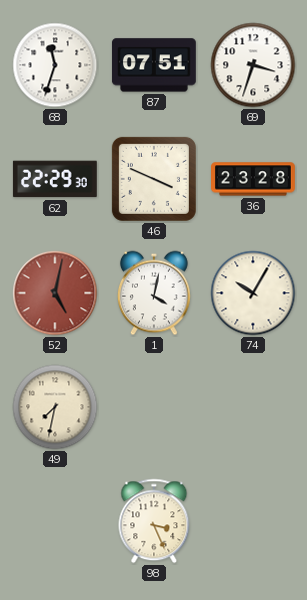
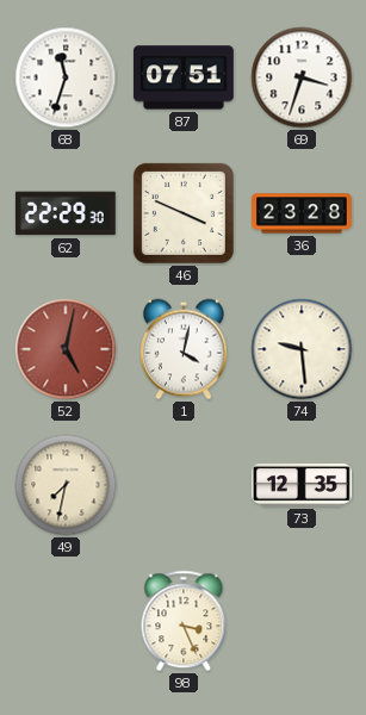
74: 10:05 -> 9:29 (302, 349)
73: none -> 12:35 (302, 485)
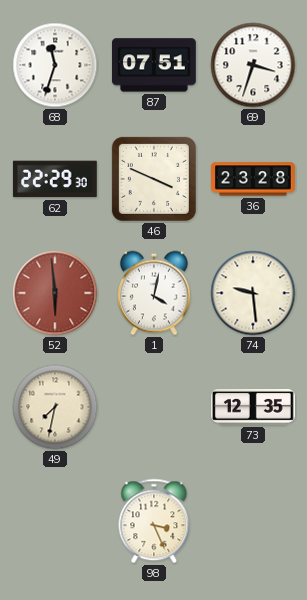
52: 5:02 -> 5:59 (55, 293)
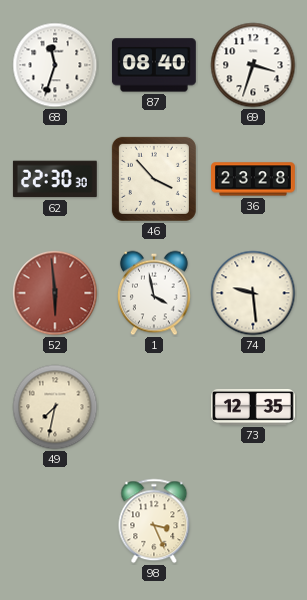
87: 07:51 -> 08:40 (154, 65)
62: 22:29 -> 22:30 (55, 179)
46: 3:49 -> 3:53 (154, 179)
1: 4:02 -> 3:58 (154, 293)
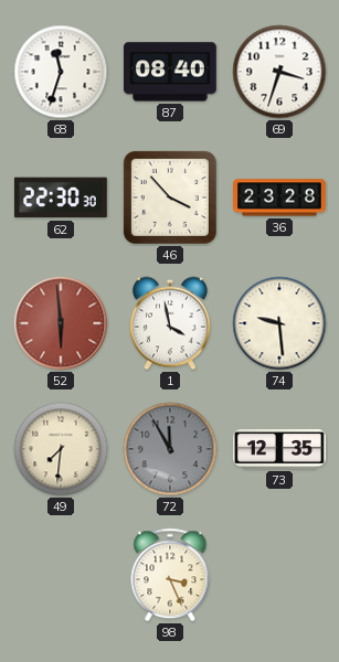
49: 7:32 -> 7:31 (61, 449)
72: none -> 11:55 (170, 449)
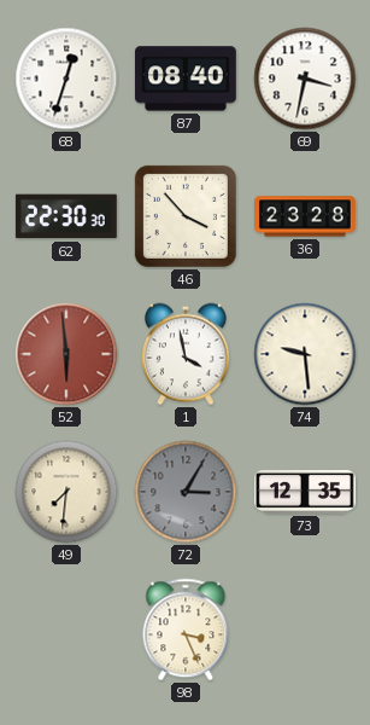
68: 11:33 -> 12:33 (66, 79)
69: 3:33 -> 3:32 (305, 79)
72: 11:55 -> 3:05 (186, 492)
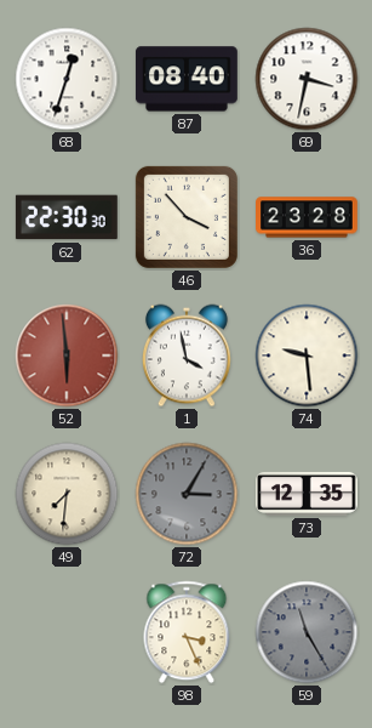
59: none -> 11:25 (307, 632)
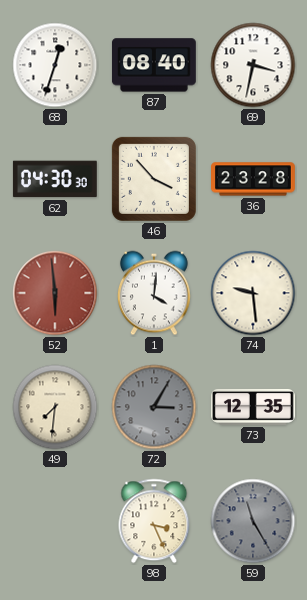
62: 22:30 -> 04:30 (55, 179)
1: 3:58 -> 4:01 (154, 293)
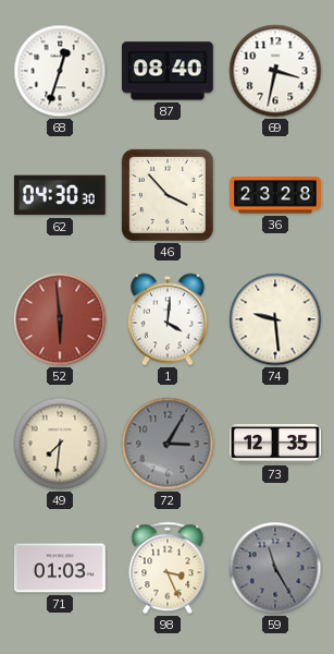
71: none -> 01:03 (60, 568)
